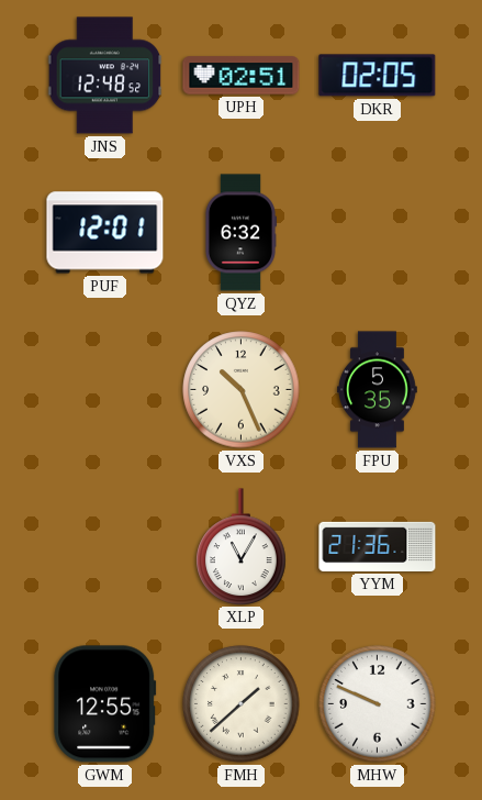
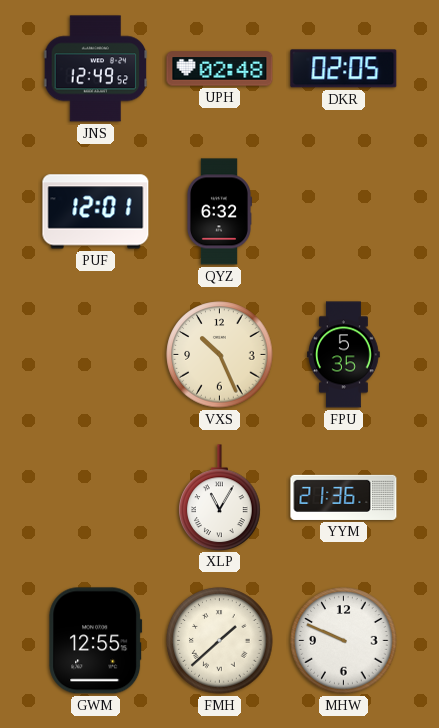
JNS: 12:48 -> 12:49 (96, 69)
UPH: 02:51 -> 02:48 (220, 69)
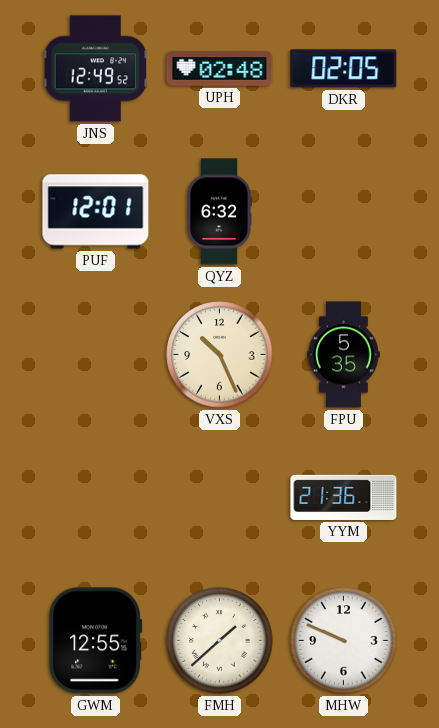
XLP: 11:05 -> none (220, 497)
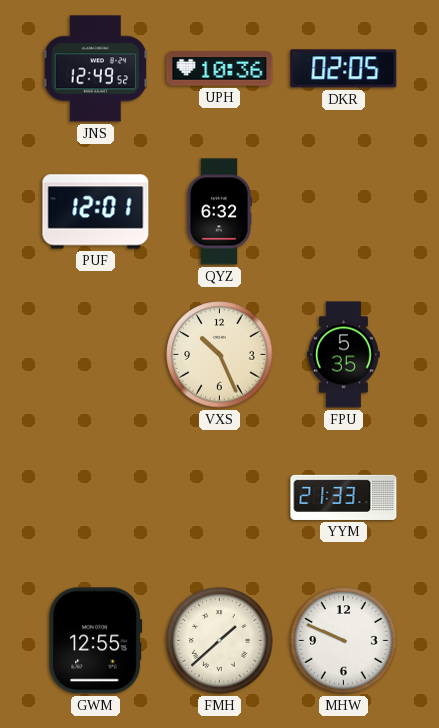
UPH: 02:48 -> 10:36 (220, 69)
YYM: 21:36 -> 21:33 (344, 497)
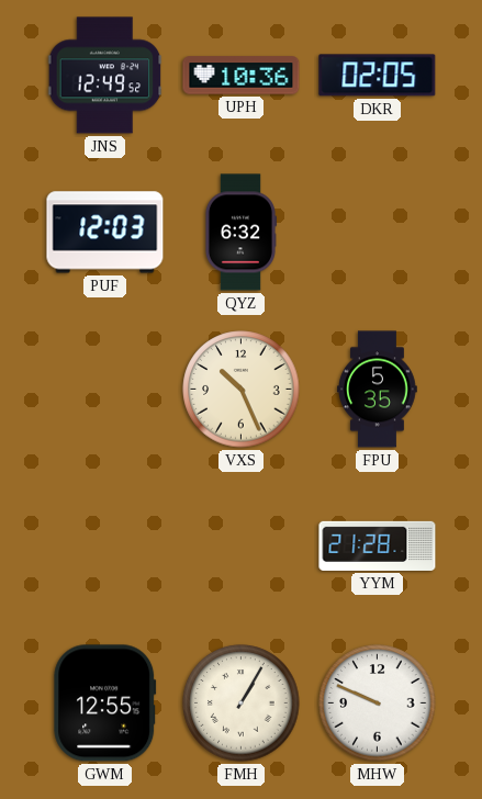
PUF: 12:01 -> 12:03 (105, 233)
YYM: 21:33 -> 21:28 (378, 545)
FMH: 1:38 -> 1:05 (242, 704)
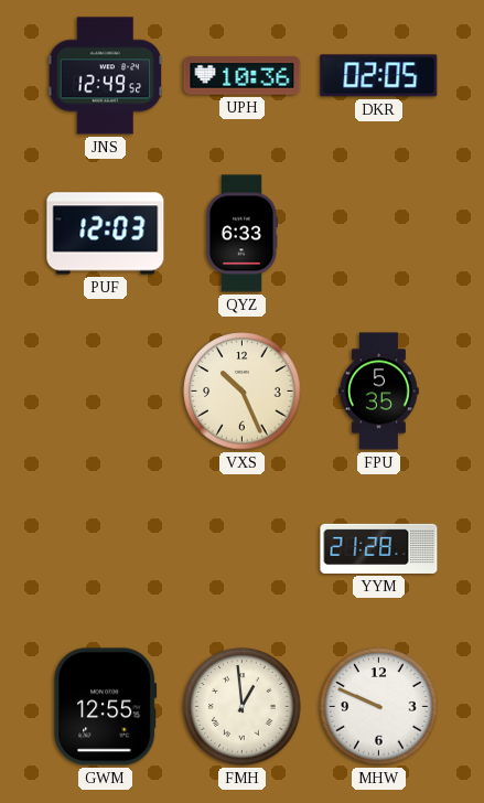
QYZ: 6:32 -> 6:33 (241, 234)
FMH: 1:05 -> 12:59 (243, 707)
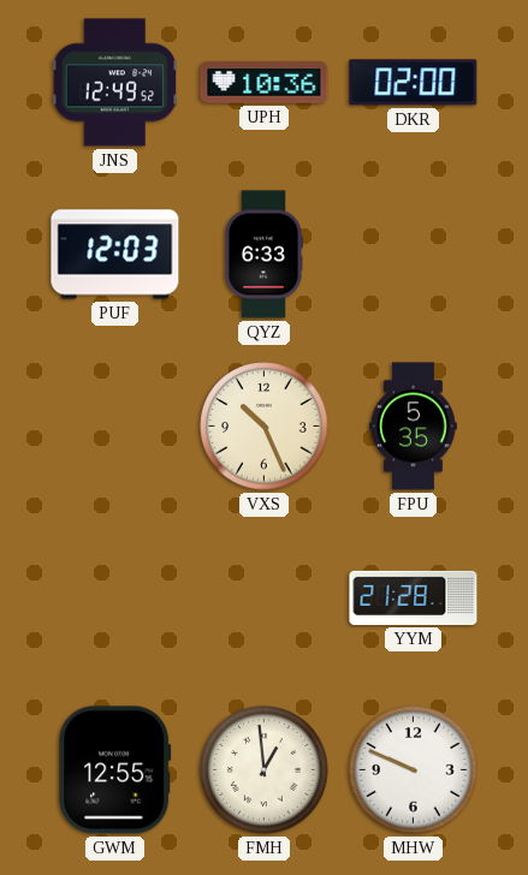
DKR: 02:05 -> 02:00 (414, 83)
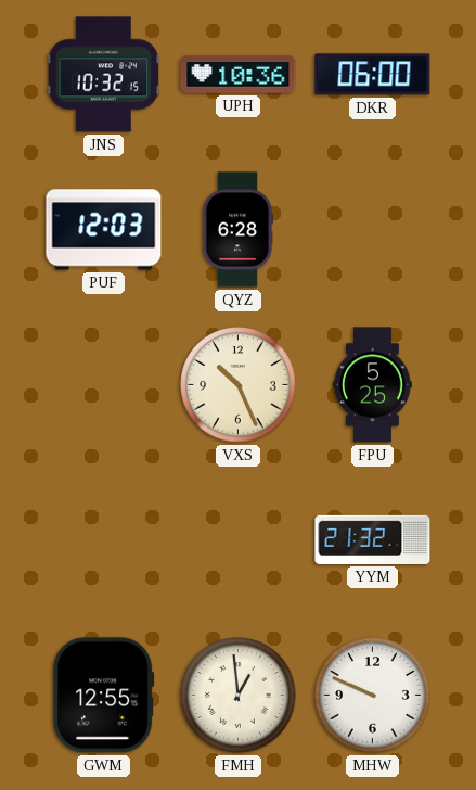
JNS: 12:49 -> 10:32 (104, 75)
DKR: 02:00 -> 06:00 (373, 75)
QYZ: 6:33 -> 6:28 (237, 230)
FPU: 5:35 -> 5:25 (373, 385)
YYM: 21:28 -> 21:32 (373, 539)
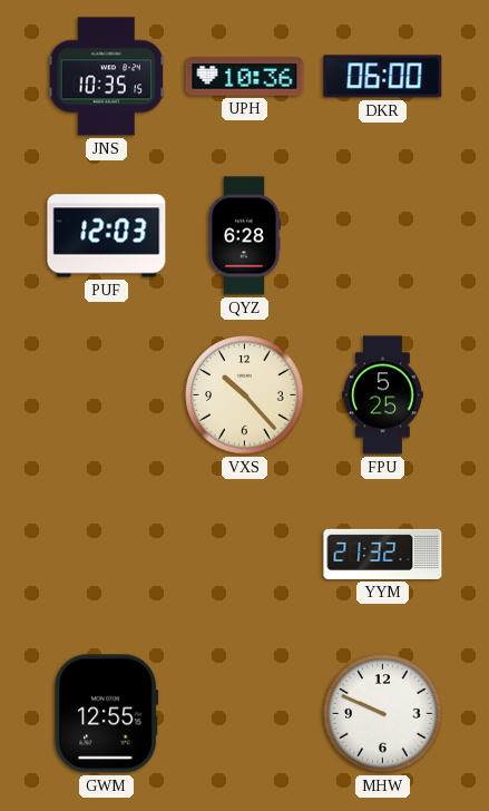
JNS: 10:32 -> 10:35 (107, 77)
VXS: 10:26 -> 10:23 (245, 395)
FMH: 12:59 -> none (239, 696)
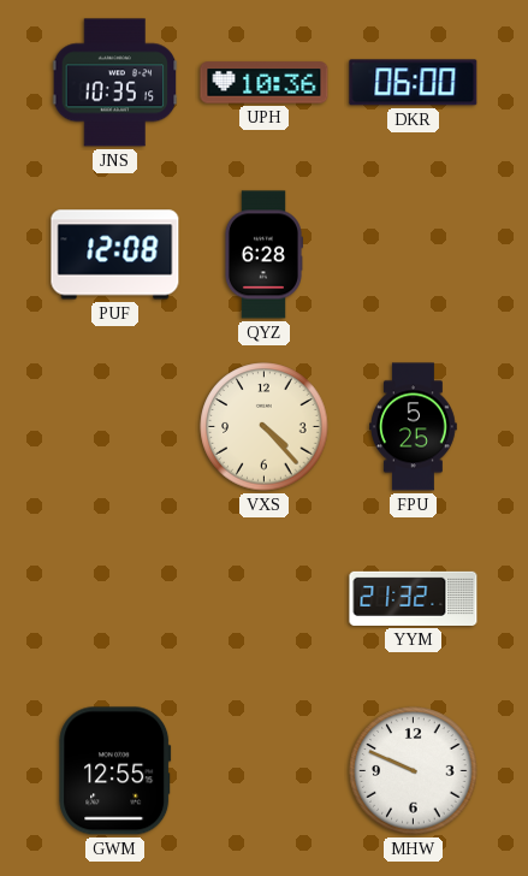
PUF: 12:03 -> 12:08 (115, 255)
VXS: 10:23 -> 4:23 (265, 427)
